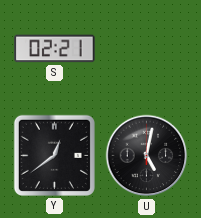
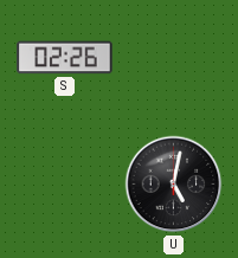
S: 02:21 -> 02:26 (65, 58)
Y: 12:39 -> none (54, 155)
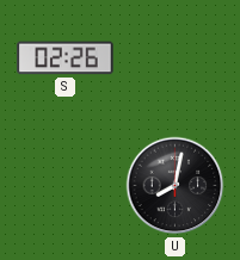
U: 5:02 -> 8:02 (176, 186)
